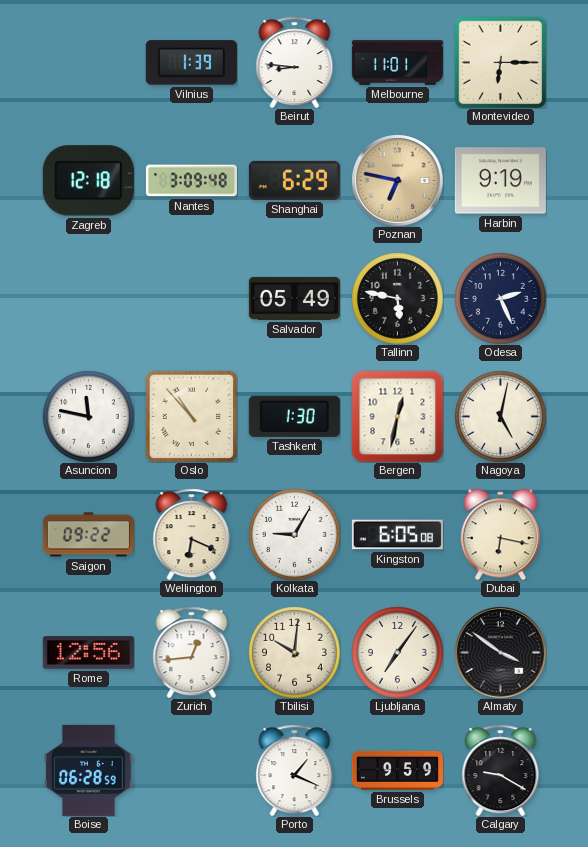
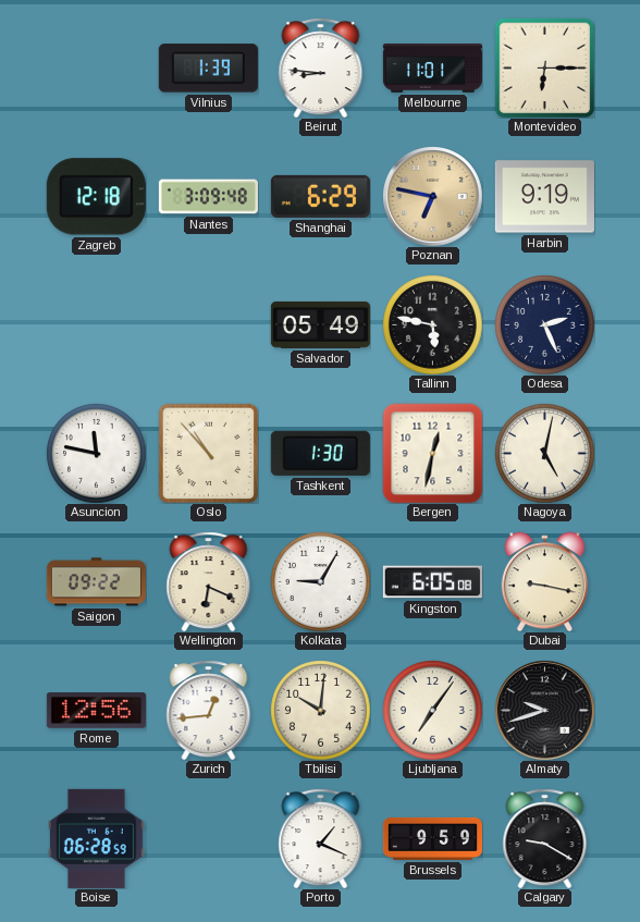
Dubai: 6:17 -> 9:17 (544, 581)
Almaty: 3:51 -> 9:42 (545, 711)
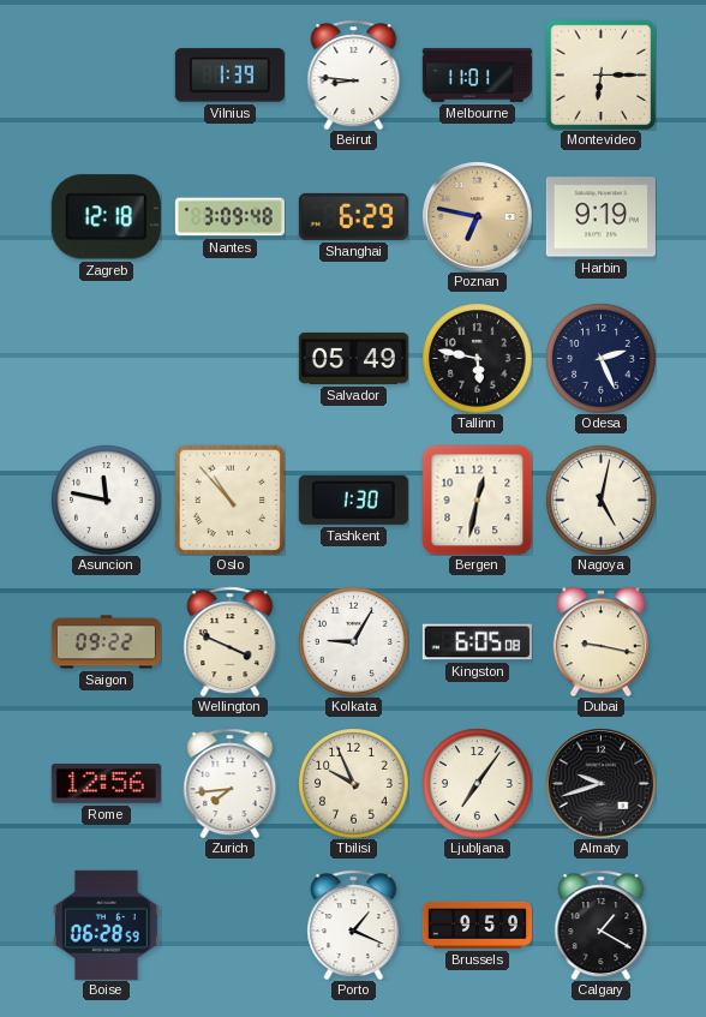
Wellington: 6:19 -> 3:49 (231, 641)
Zurich: 12:44 -> 7:44 (231, 783)
Tbilisi: 10:01 -> 9:56 (353, 783)
Calgary: 9:20 -> 1:20 (602, 925)
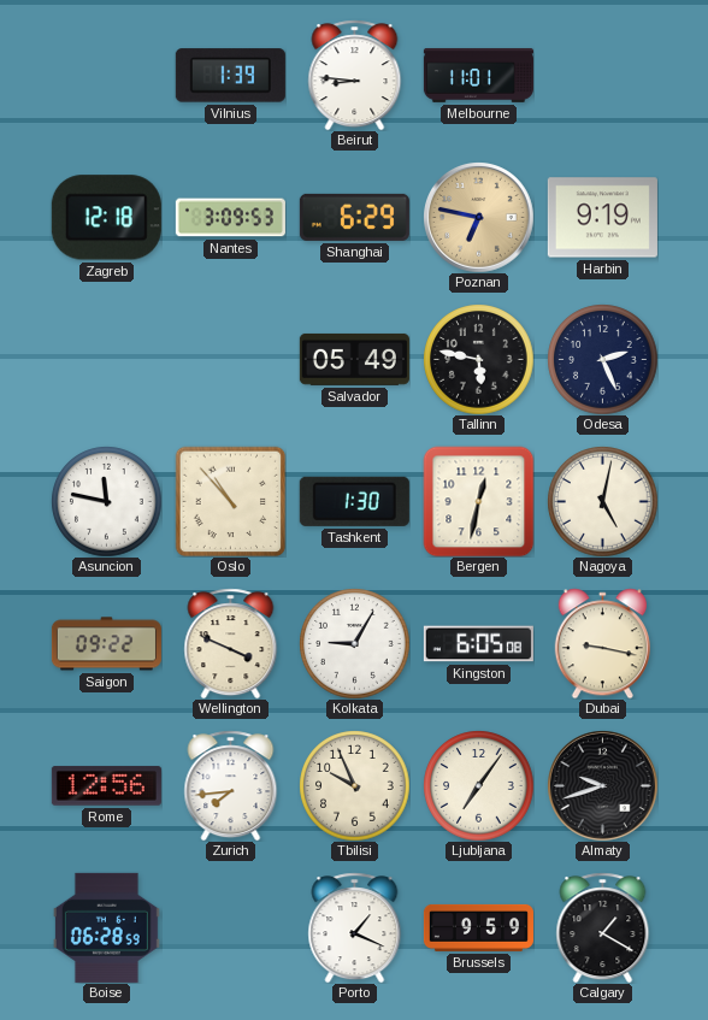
Montevideo: 6:15 -> none (600, 74)
Nantes: 3:09:48 -> 3:09:53 (230, 218)
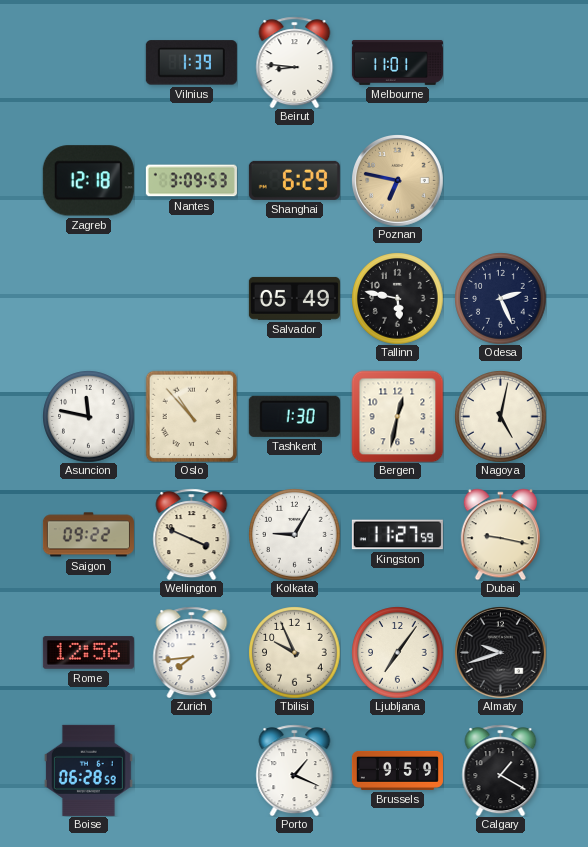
Harbin: 9:19 -> none (602, 218)
Kingston: 6:05 -> 11:27 (397, 535)
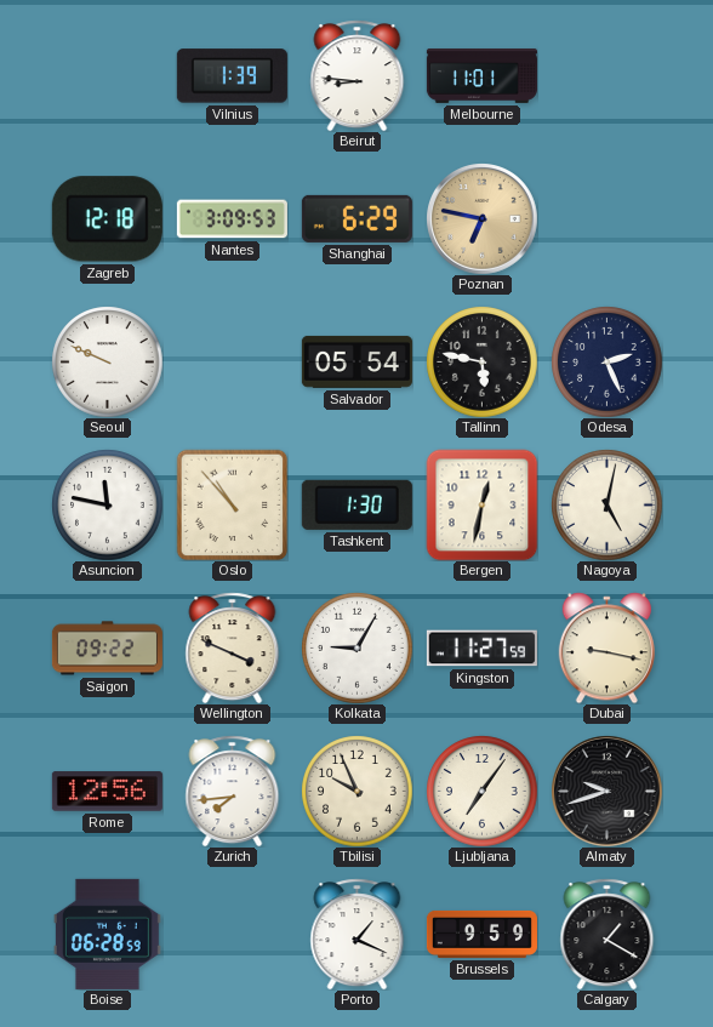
Seoul: none -> 9:49 (107, 361)
Salvador: 05:49 -> 05:54 (356, 361)
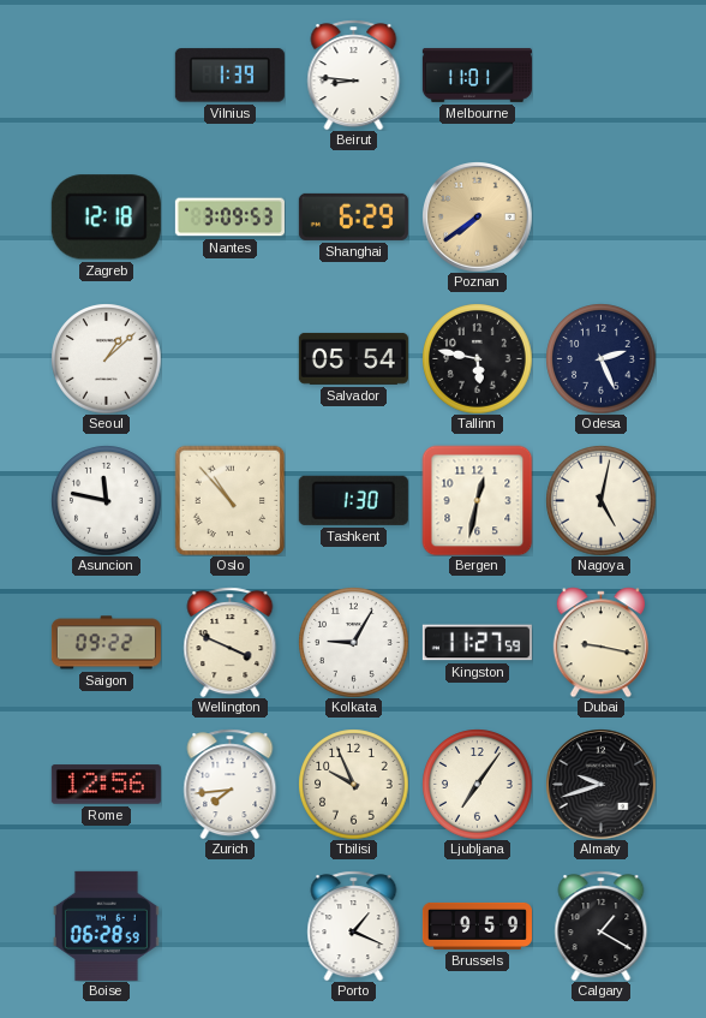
Poznan: 6:47 -> 7:39 (478, 218)
Seoul: 9:49 -> 1:08 (106, 358)
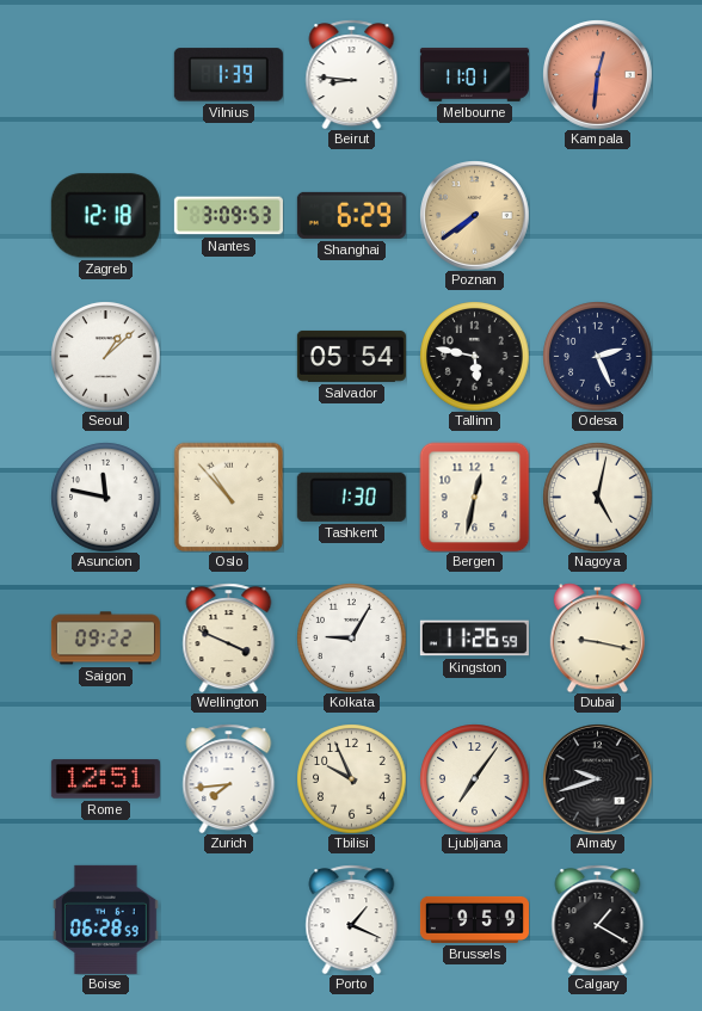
Kampala: none -> 12:31 (598, 75)
Kingston: 11:27 -> 11:26 (474, 639)
Rome: 12:56 -> 12:51 (105, 779)
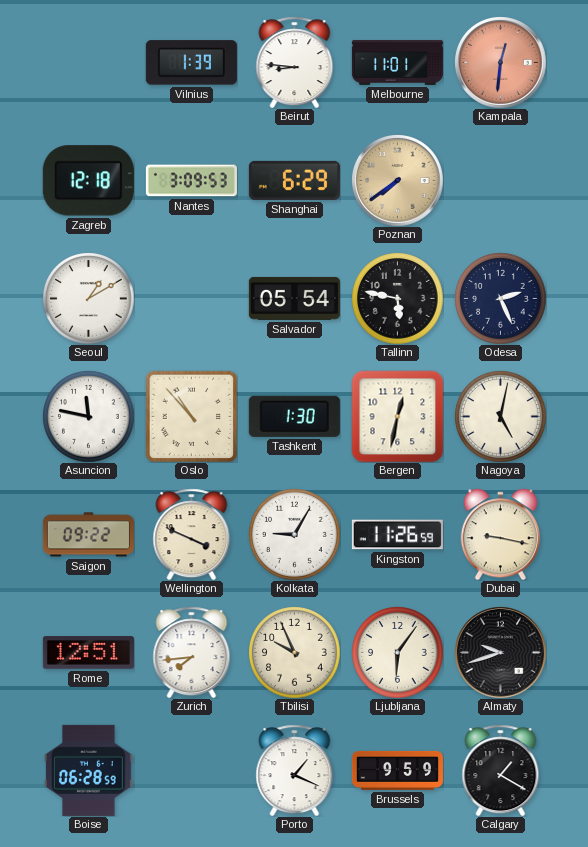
Seoul: 1:08 -> 1:10 (88, 298)
Ljubljana: 7:06 -> 6:06 (397, 652)
